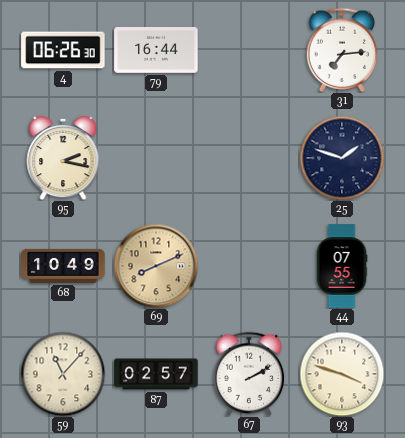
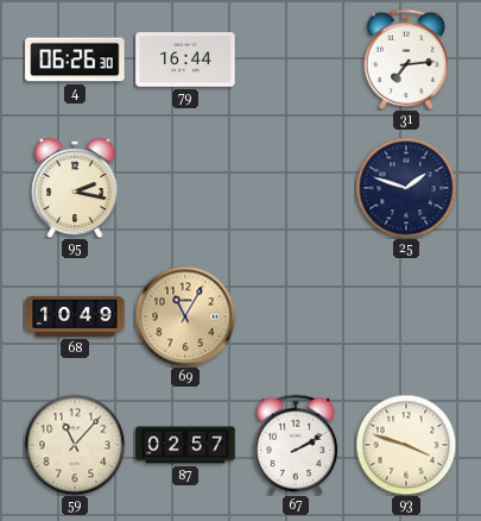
69: 8:11 -> 11:05 (185, 316)
44: 07:55 -> none (342, 266)
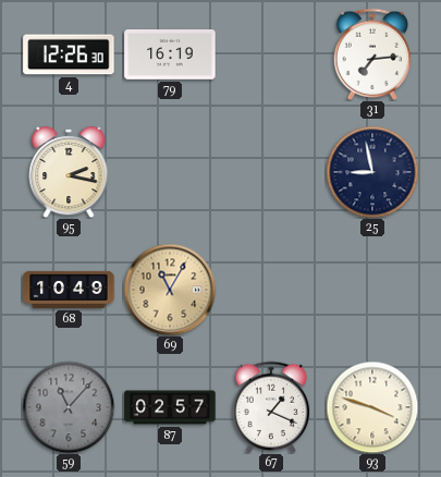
4: 06:26 -> 12:26 (69, 54)
79: 16:44 -> 16:19 (170, 56)
25: 1:48 -> 8:58 (372, 172)
59 dial: cream -> grey (69, 407)
67: 2:10 -> 1:19 (271, 406)
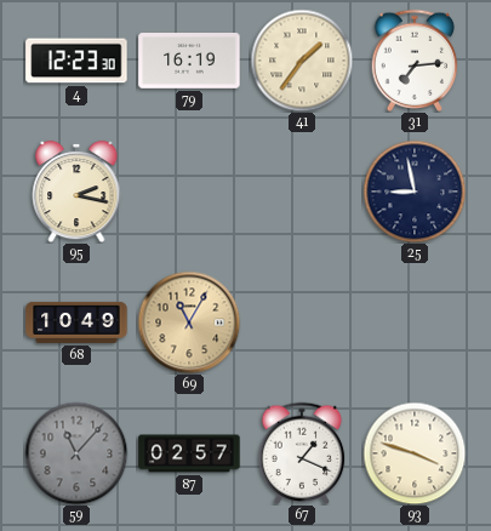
4: 12:26 -> 12:23 (76, 61)
41: none -> 1:36 (302, 61)
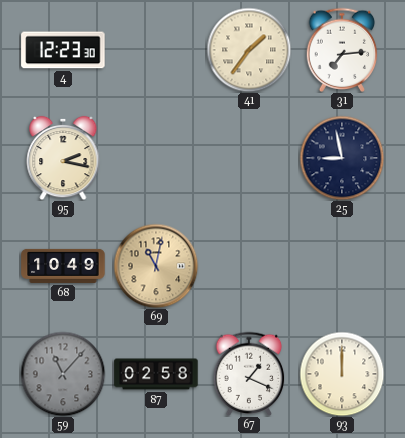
79: 16:19 -> none (189, 62)
69: 11:05 -> 11:02 (156, 266)
87: 02:57 -> 02:58 (156, 374)
93: 3:48 -> 12:00 (342, 374)
